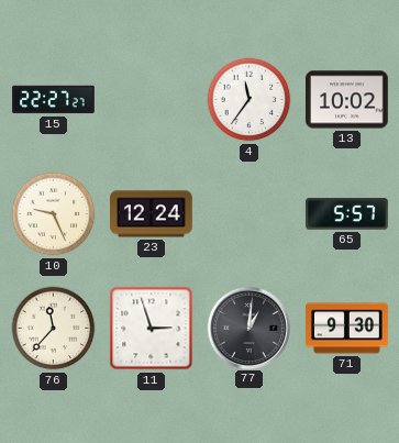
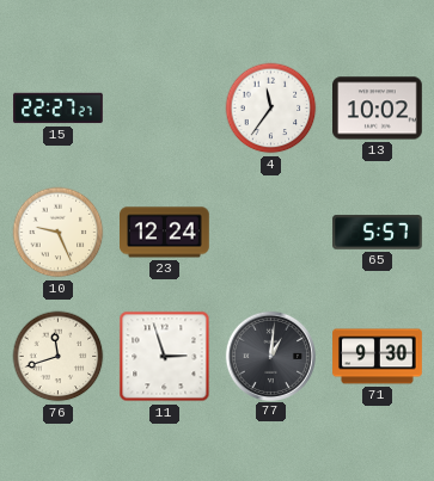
76: 11:37 -> 11:42 (59, 357)
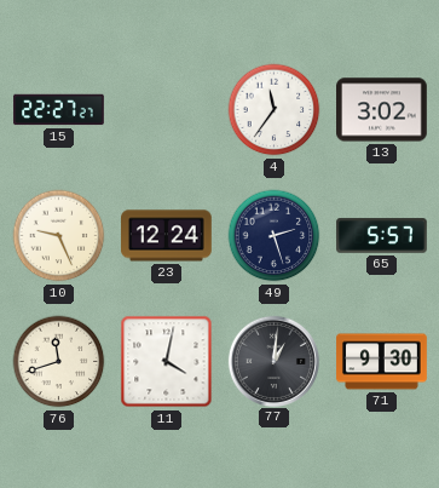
13: 10:02 -> 3:02 (382, 110)
49: none -> 2:27 (275, 236)
11: 2:57 -> 4:02 (167, 362)
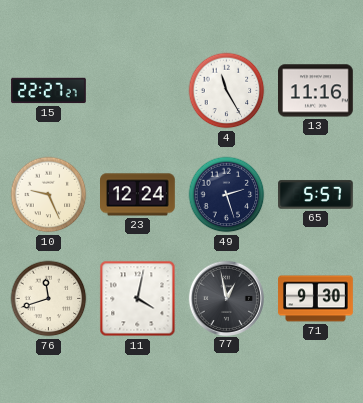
4: 11:36 -> 11:25 (227, 91)
13: 3:02 -> 11:16 (316, 91)
77: 1:01 -> 12:58 (226, 298)
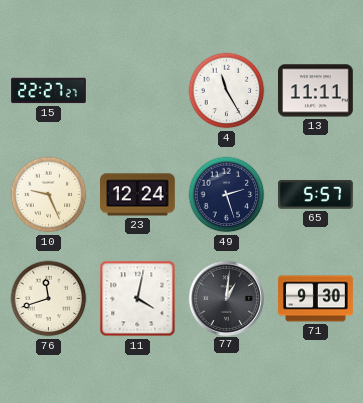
13: 11:16 -> 11:11 (316, 91)
77: 12:58 -> 1:01 (226, 298)
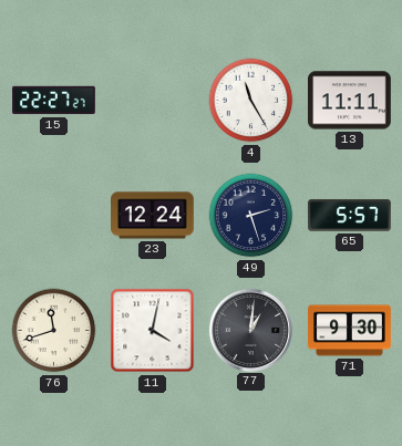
10: 9:26 -> none (49, 195)
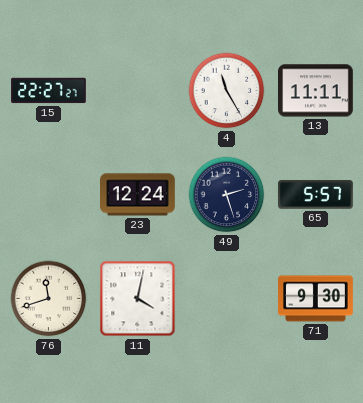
77: 1:01 -> none (250, 330)
